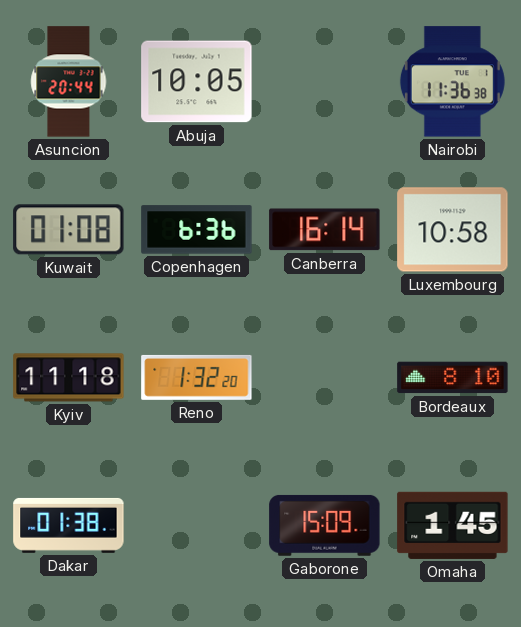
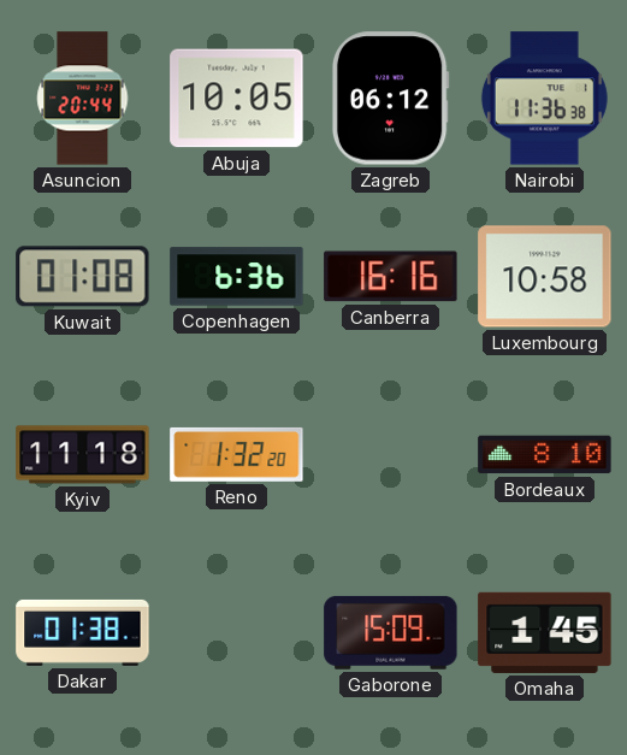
Zagreb: none -> 06:12 (390, 99)
Canberra: 16:14 -> 16:16 (391, 277)
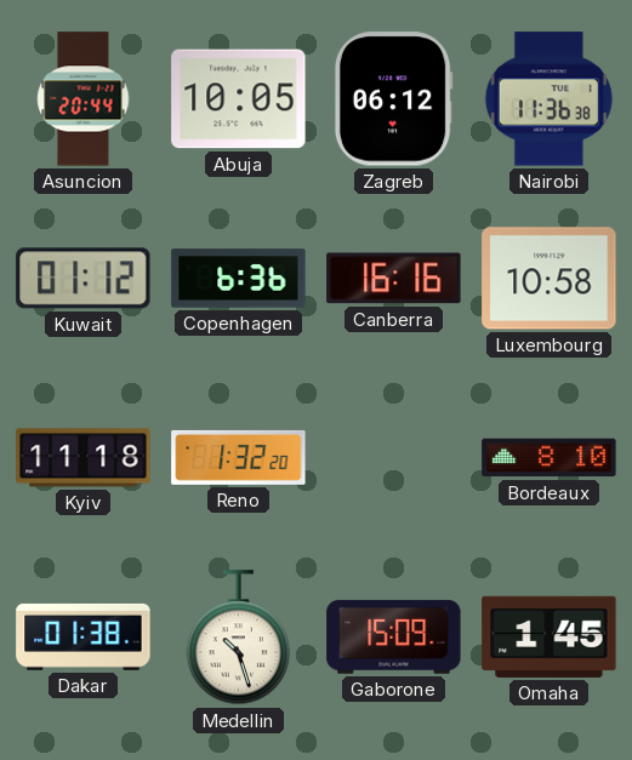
Kuwait: 01:08 -> 01:12 (84, 279)
Medellin: none -> 10:27 (238, 638)
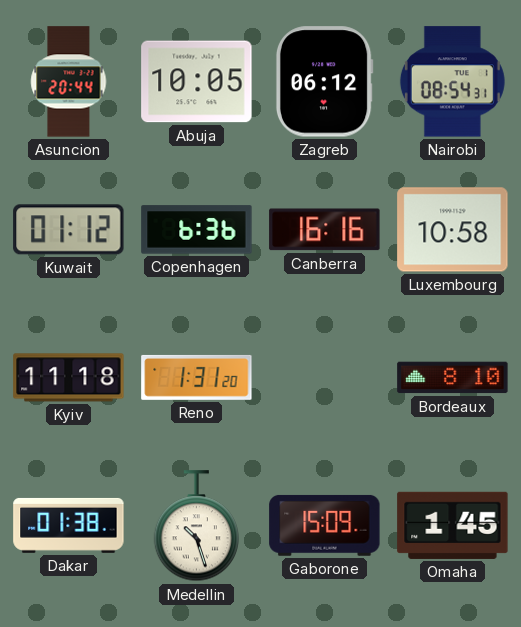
Nairobi: 11:36 -> 08:54 (452, 82)
Reno: 1:32 -> 1:31 (197, 377)
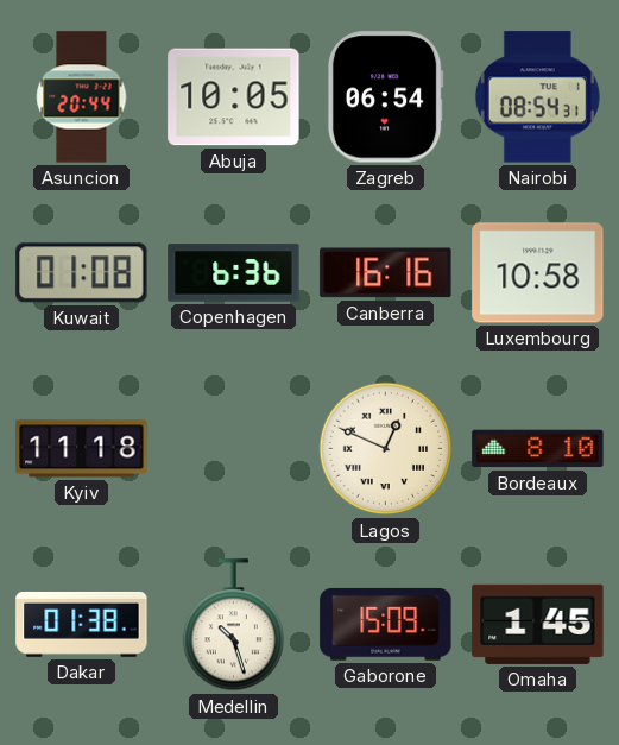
Zagreb: 06:12 -> 06:54 (385, 97)
Kuwait: 01:12 -> 01:08 (82, 273)
Reno: 1:31 -> none (197, 377)
Lagos: none -> 12:49 (386, 449)
